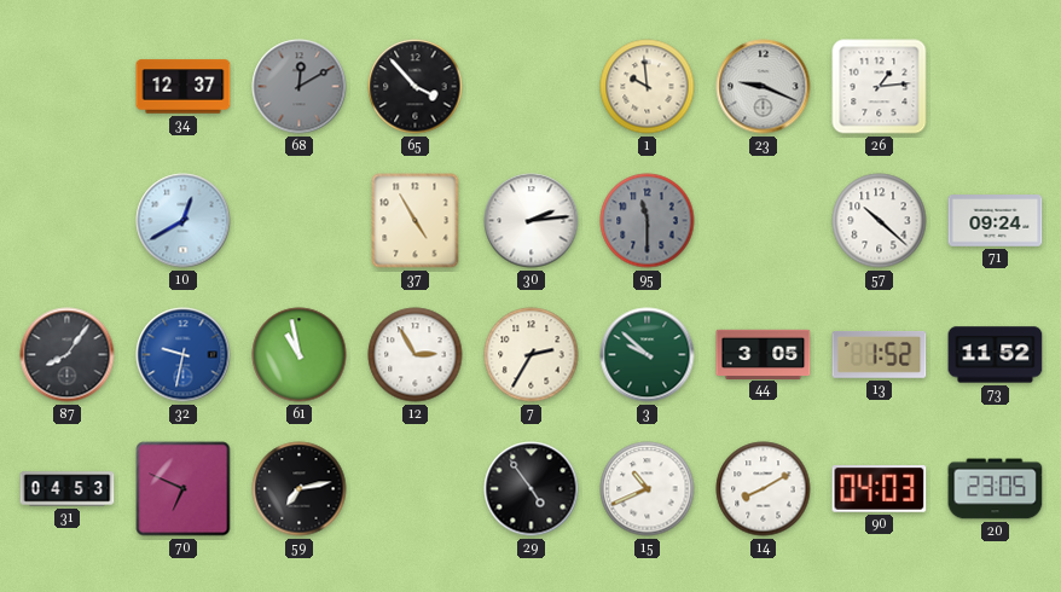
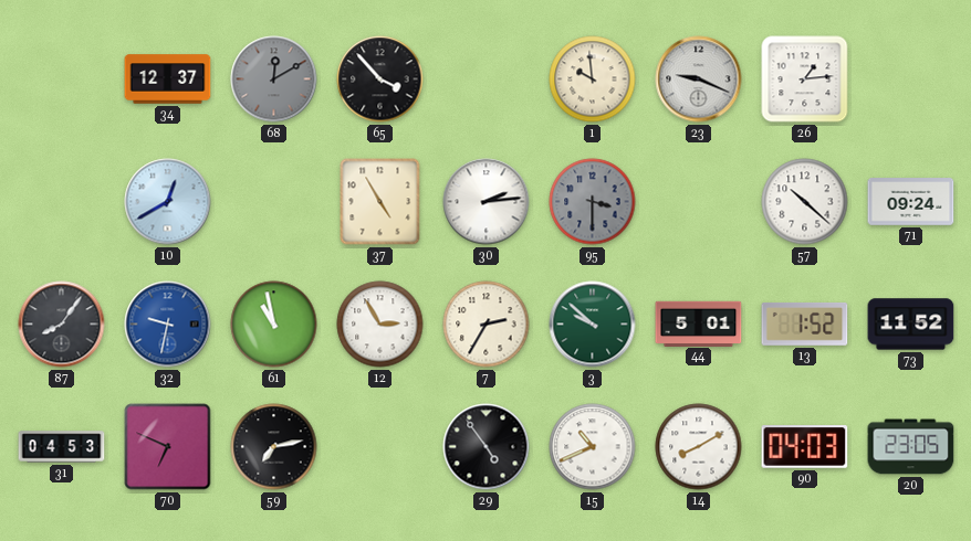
95: 11:30 -> 3:30 (593, 202)
44: 3:05 -> 5:01 (699, 323)
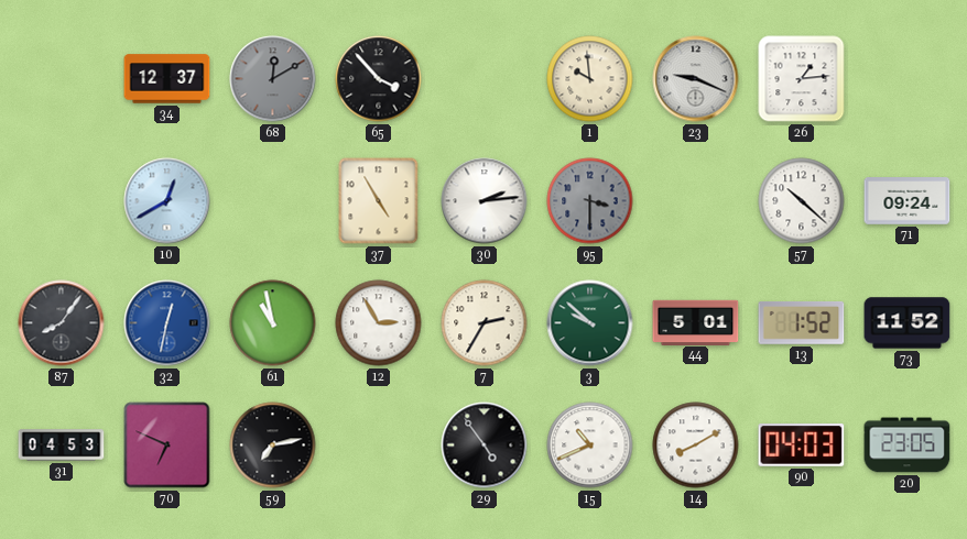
32: 9:32 -> 12:32 (167, 323)
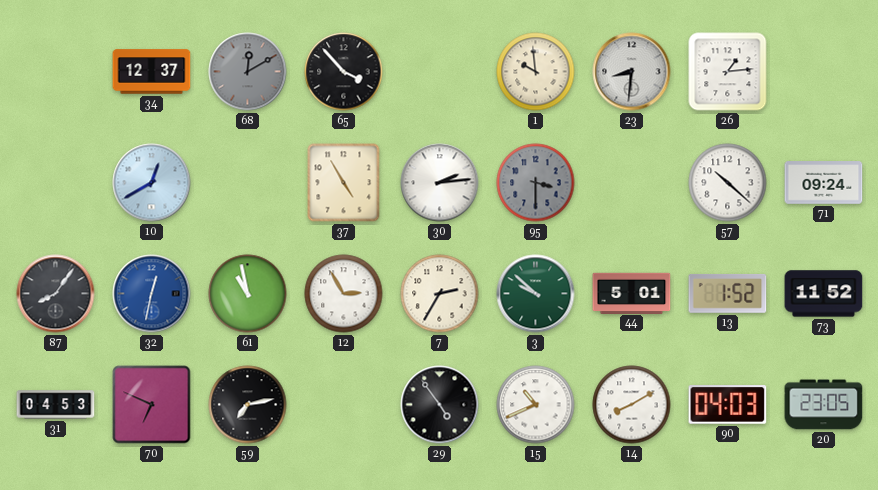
23: 9:19 -> 8:31 (632, 72)
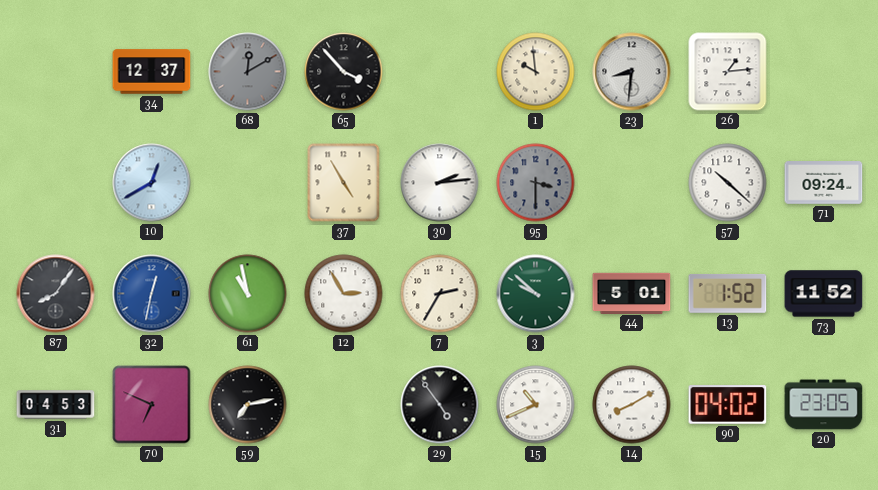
90: 04:03 -> 04:02 (728, 405)
